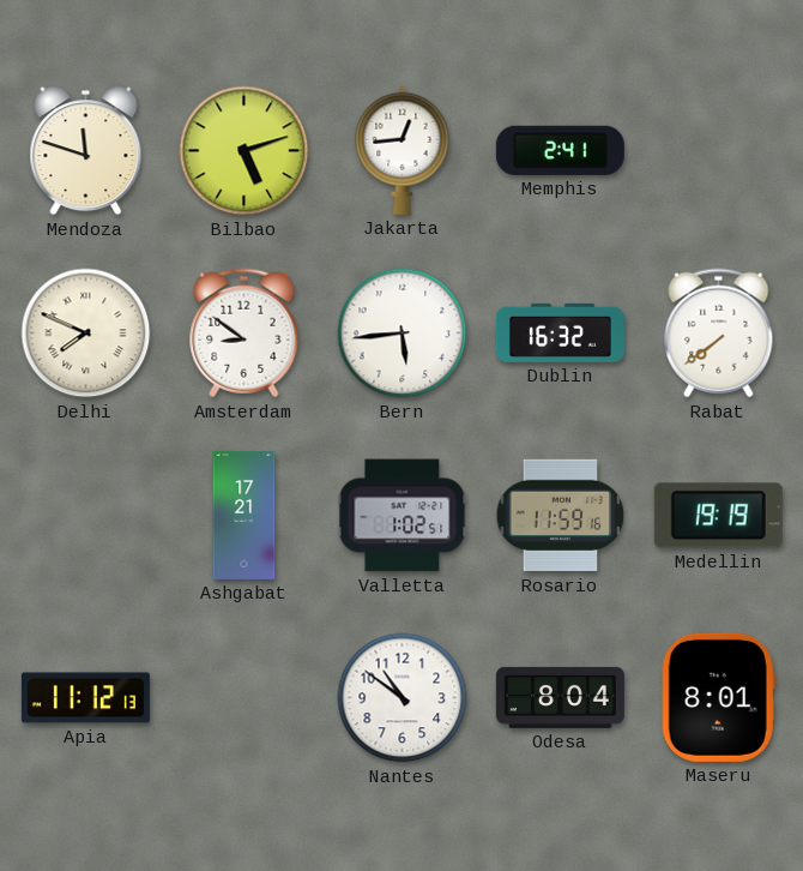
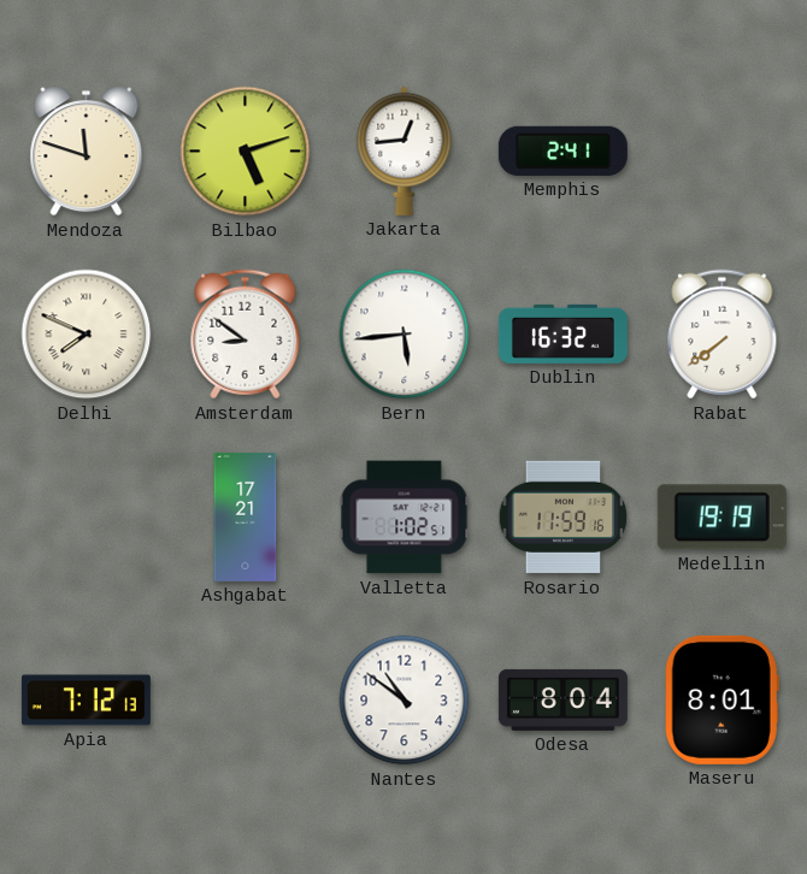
Apia: 11:12 -> 7:12 (86, 701)
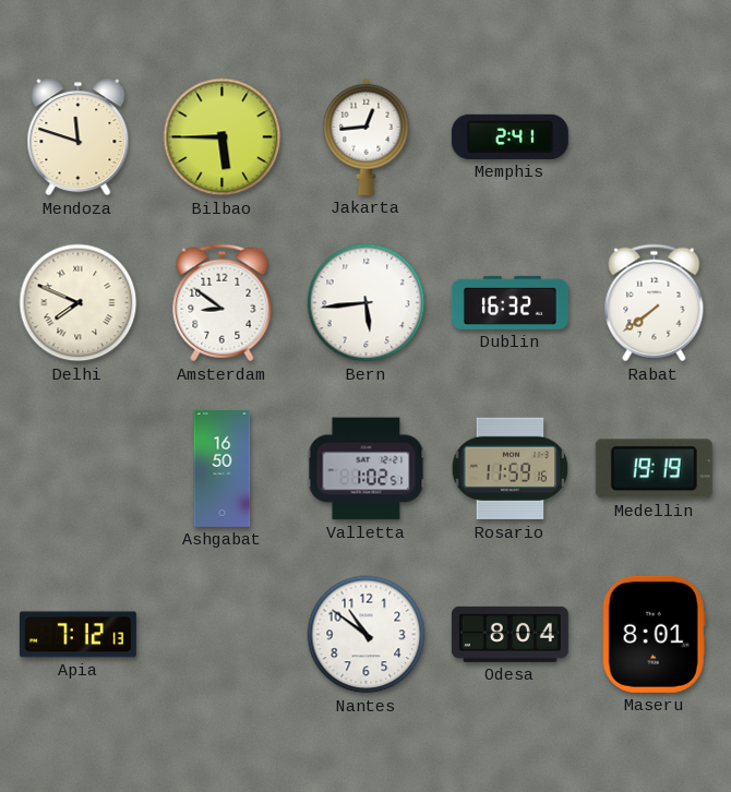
Bilbao: 5:12 -> 5:45 (223, 137)
Ashgabat: 17:21 -> 16:50 (223, 468)
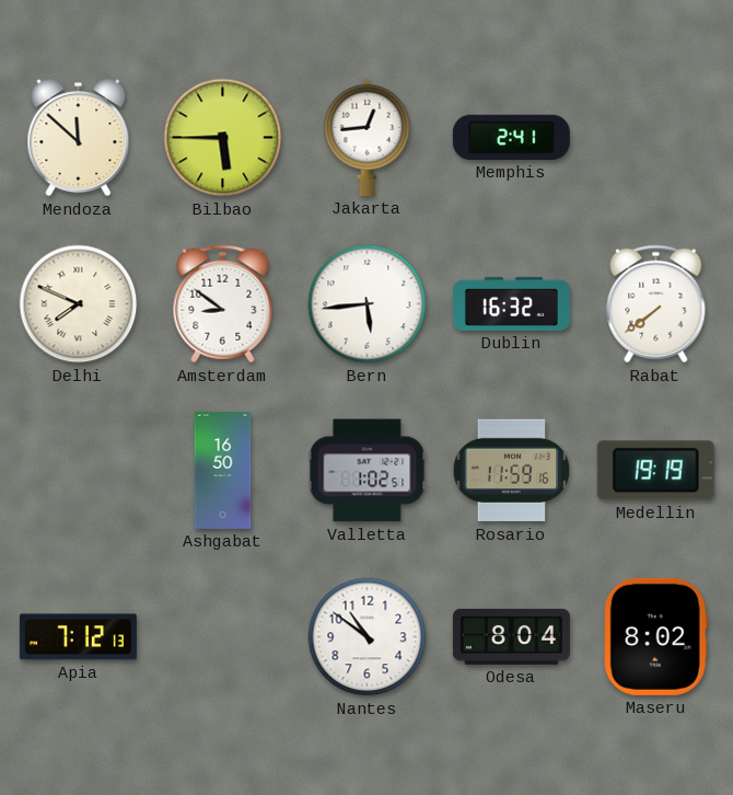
Mendoza: 11:48 -> 11:52 (79, 138)
Maseru: 8:01 -> 8:02 (655, 636)
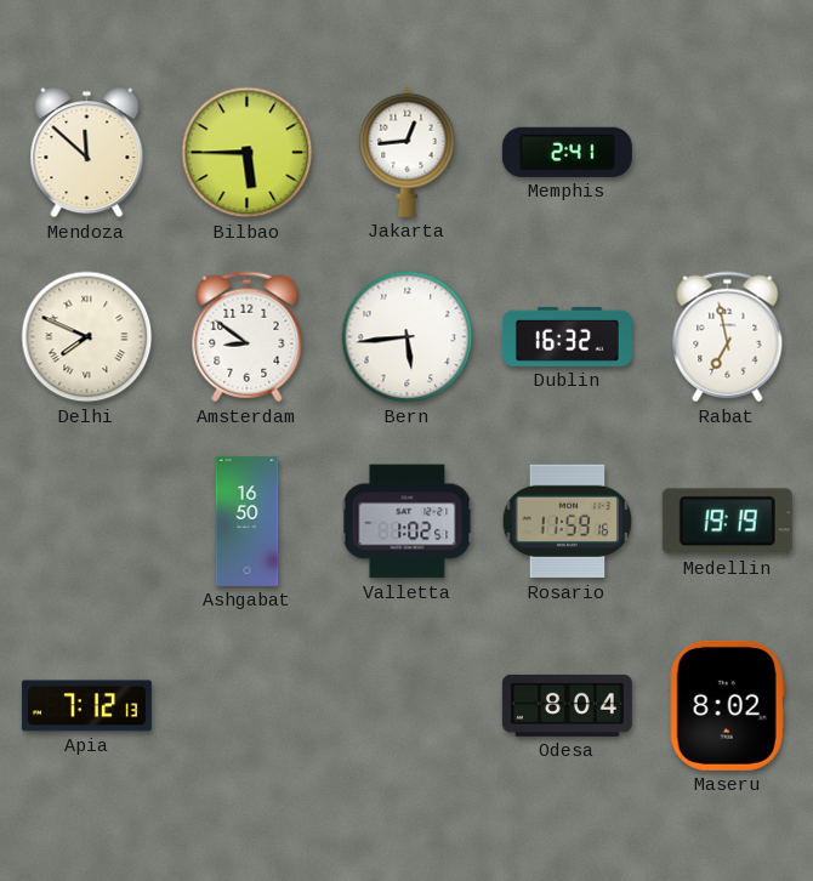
Rabat: 7:39 -> 6:58 (728, 337)
Nantes: 10:51 -> none (368, 637)
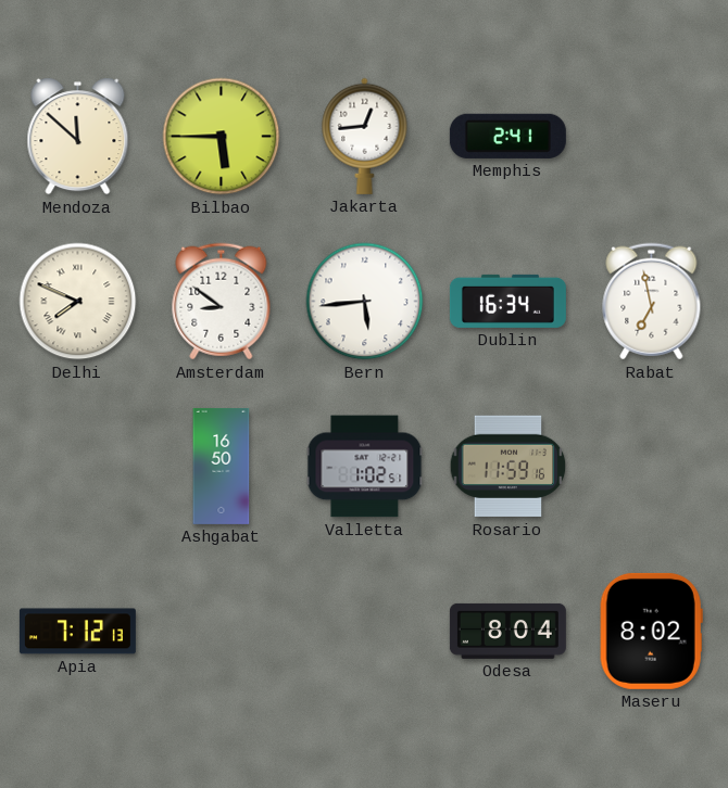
Dublin: 16:32 -> 16:34 (507, 301)
Medellin: 19:19 -> none (727, 522)
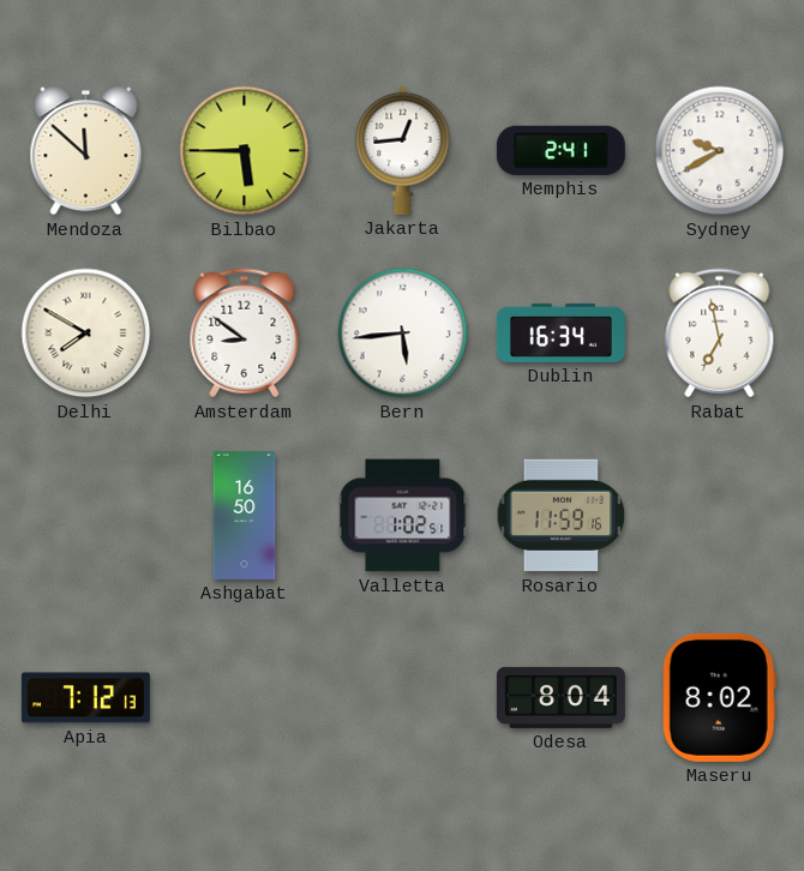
Sydney: none -> 9:40 (720, 151)
Delhi: 7:49 -> 7:50 (86, 334)
